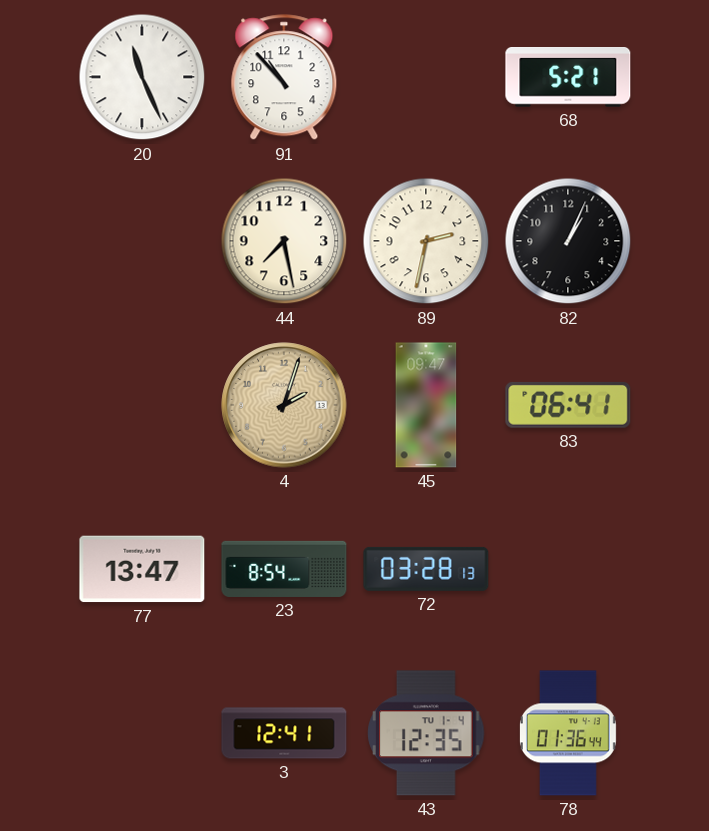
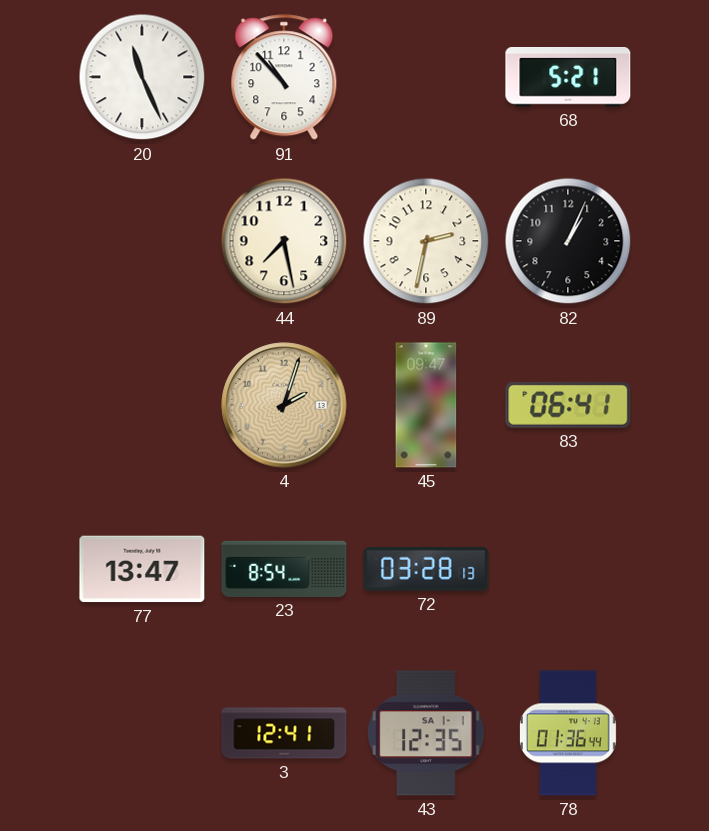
43 date: TU 1-4 -> SA 1-1 (426, 733)
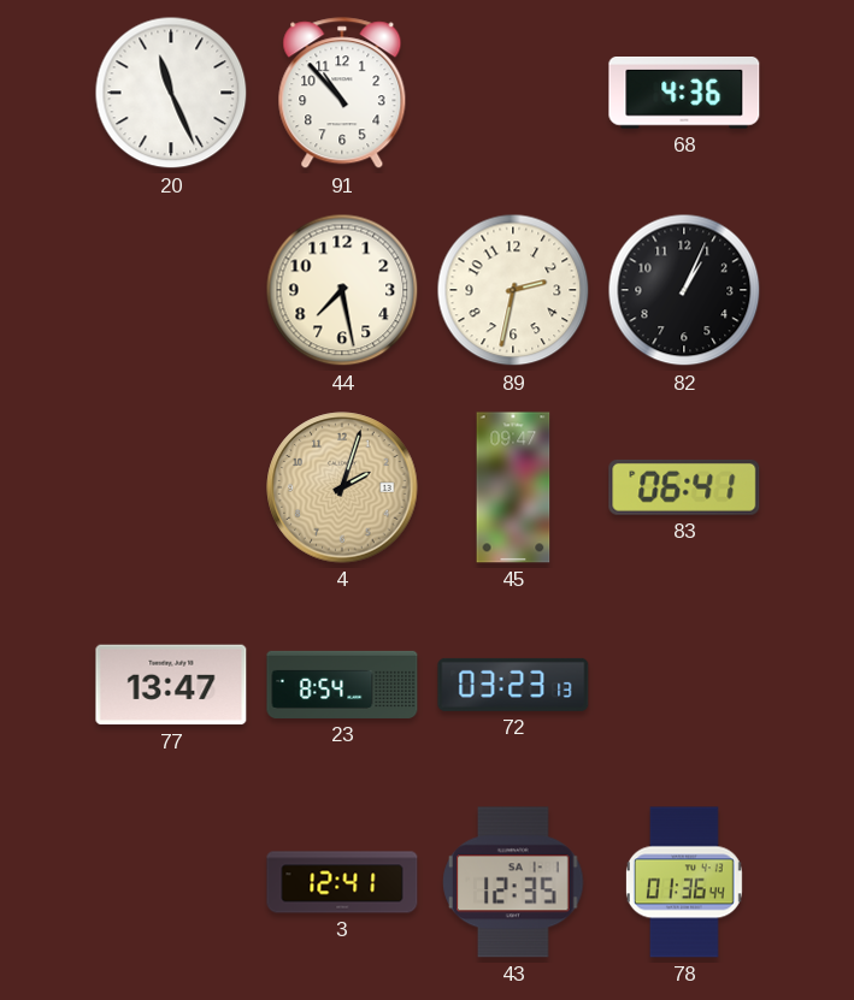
68: 5:21 -> 4:36 (684, 94)
72: 03:28 -> 03:23 (513, 685)
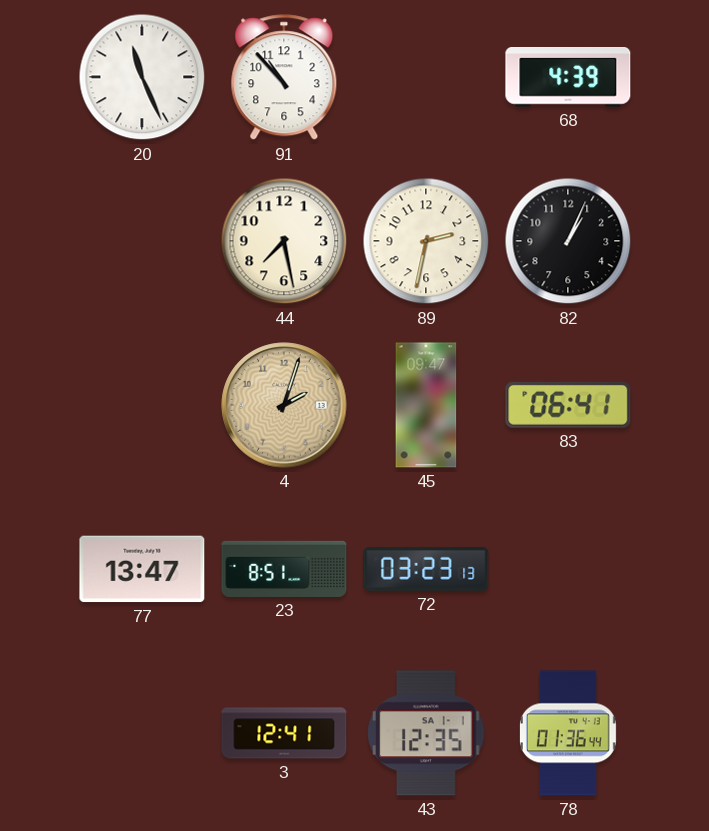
68: 4:36 -> 4:39 (568, 78)
23: 8:54 -> 8:51 (284, 569)
